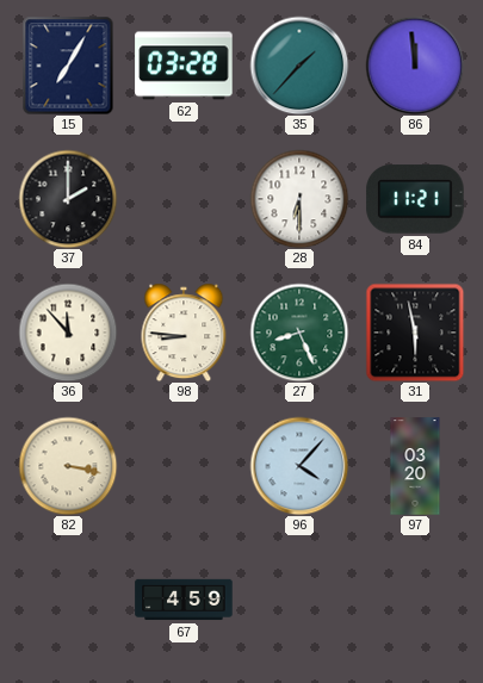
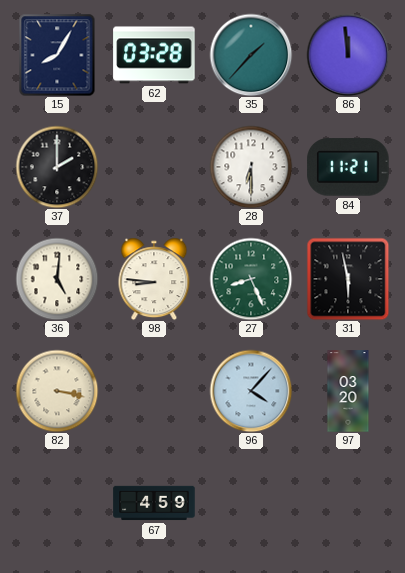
15: 7:05 -> 8:05 (57, 55)
36: 11:53 -> 5:01 (57, 279)
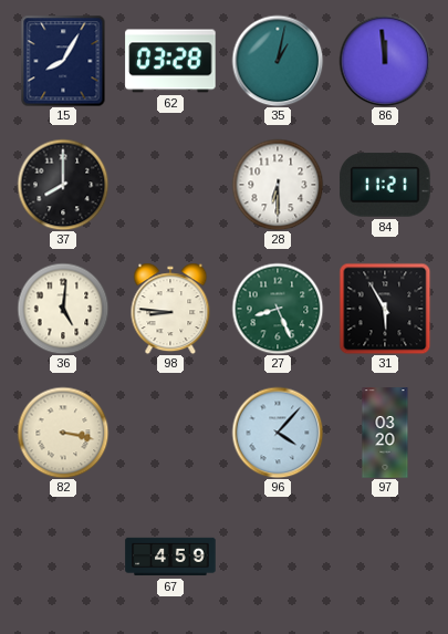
35: 1:37 -> 1:02 (278, 61)
37: 2:00 -> 8:00 (63, 185)
31: 5:58 -> 5:55 (385, 309)
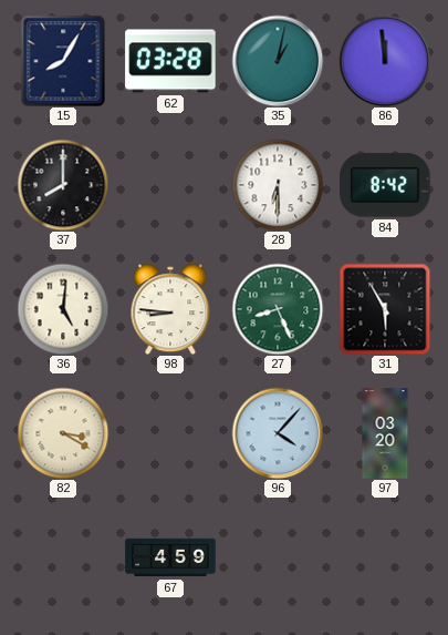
84: 11:21 -> 8:42 (385, 185)
82: 3:17 -> 3:20 (63, 433)
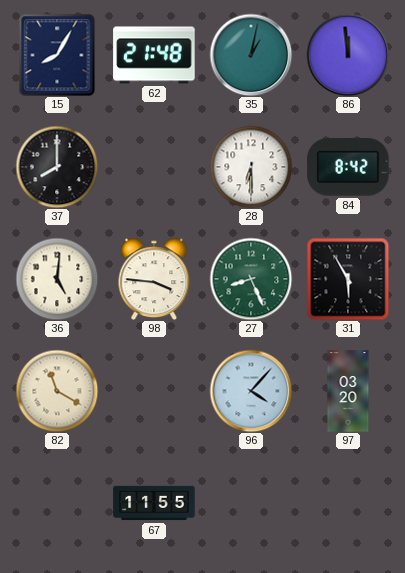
62: 03:28 -> 21:48 (154, 55)
98: 8:46 -> 3:46 (154, 279)
82: 3:20 -> 11:20 (57, 391)
67: 4:59 -> 11:55 (154, 503)
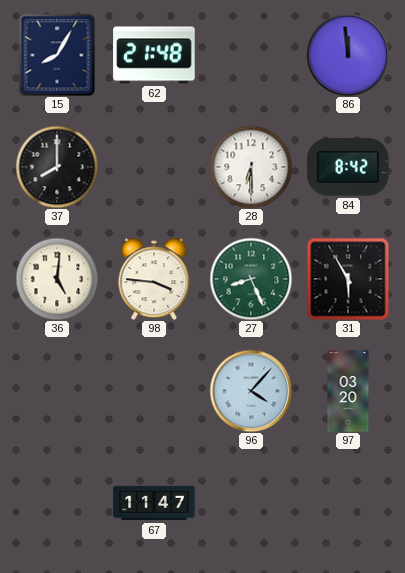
35: 1:02 -> none (251, 55)
82: 11:20 -> none (57, 391)
67: 11:55 -> 11:47 (154, 503)
